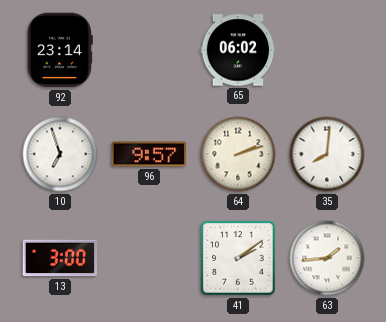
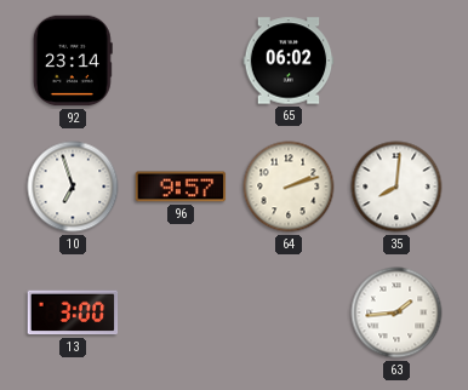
41: 2:09 -> none (238, 258)
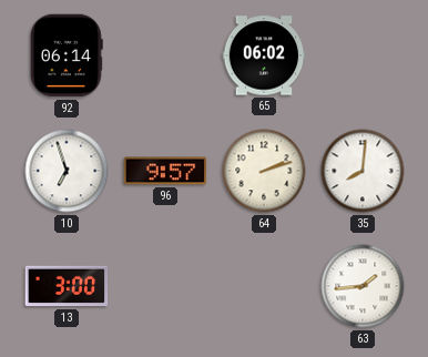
92: 23:14 -> 06:14 (67, 55)
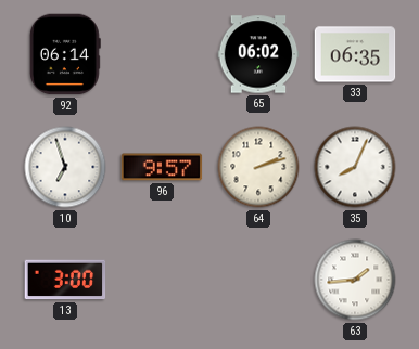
33: none -> 06:35 (355, 54)
35: 8:01 -> 8:04 (355, 167)
